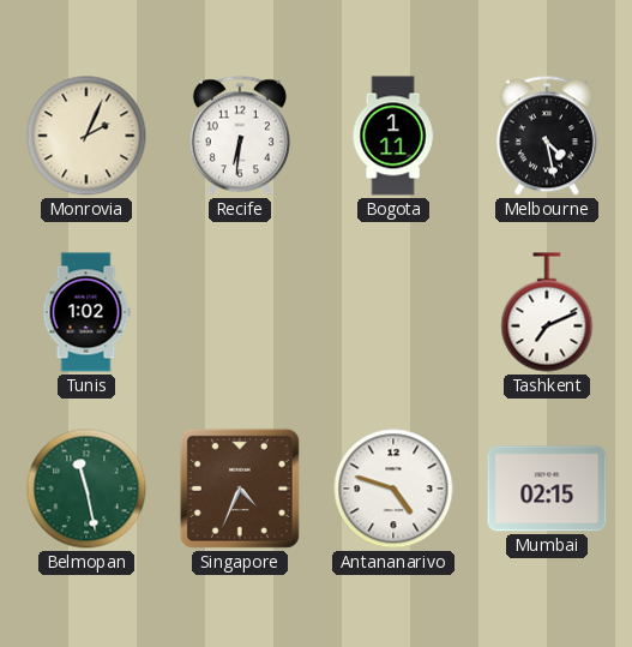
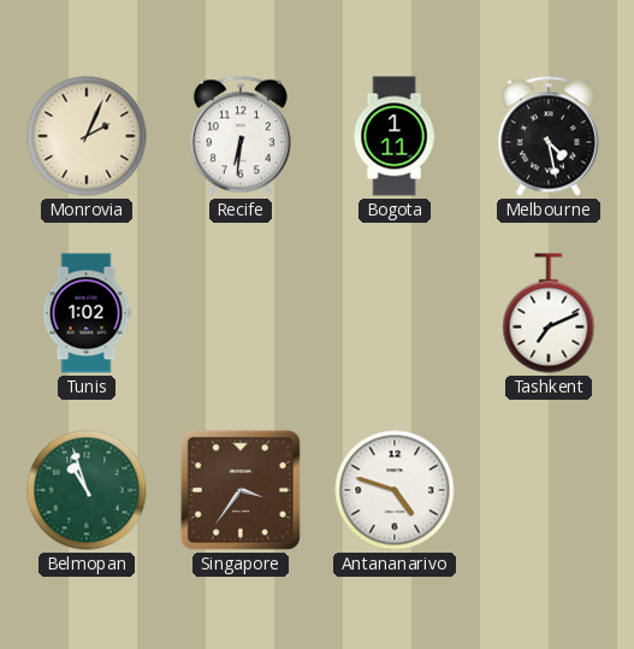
Belmopan: 11:28 -> 10:57 (87, 490)
Singapore: 4:34 -> 3:36 (241, 490)
Mumbai: 02:15 -> none (547, 489)
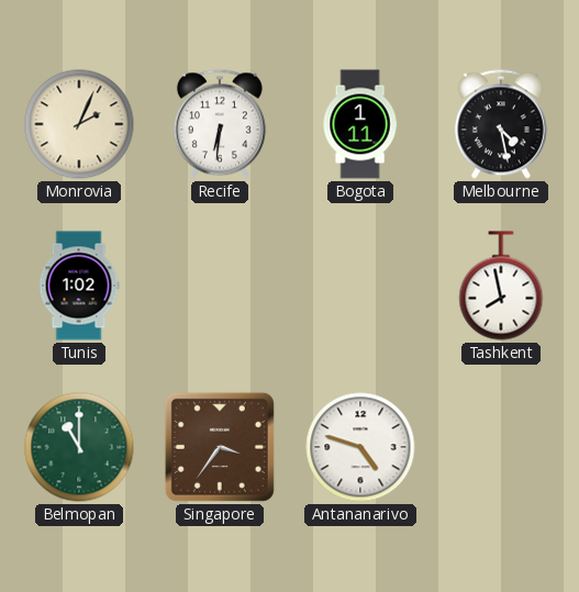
Tashkent: 7:11 -> 7:58 (501, 286)
Belmopan: 10:57 -> 11:00 (79, 447)
